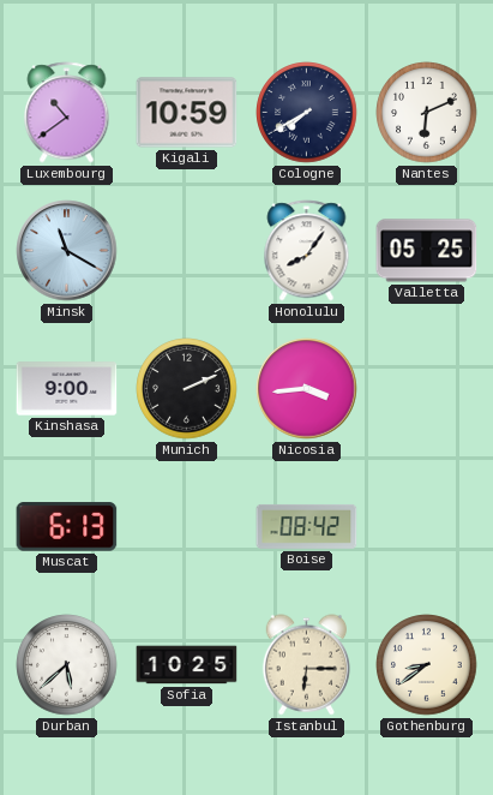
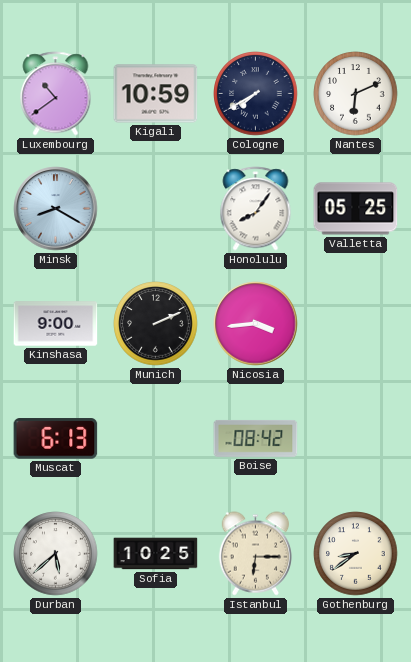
Minsk: 11:20 -> 8:20 (56, 209)
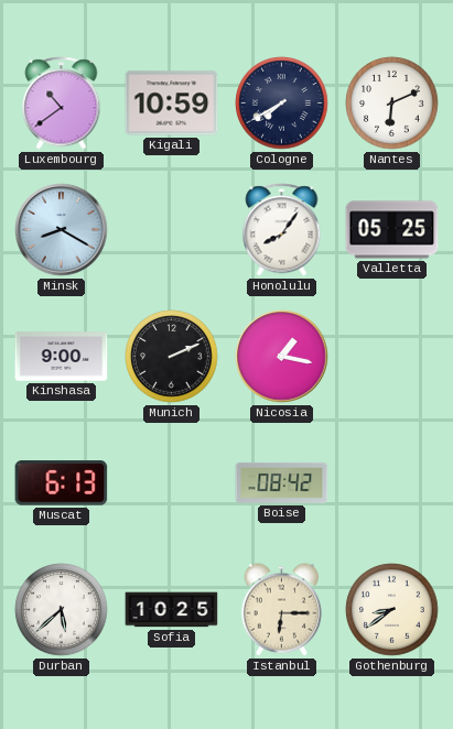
Nicosia: 3:44 -> 1:17 (282, 357)
